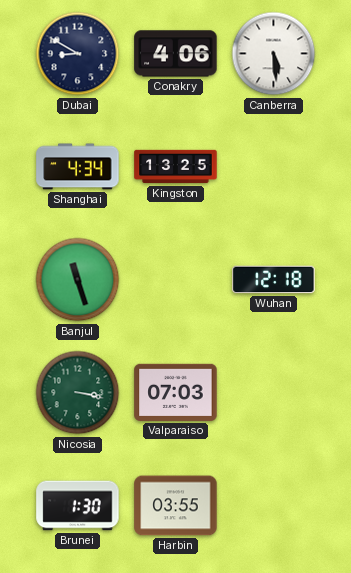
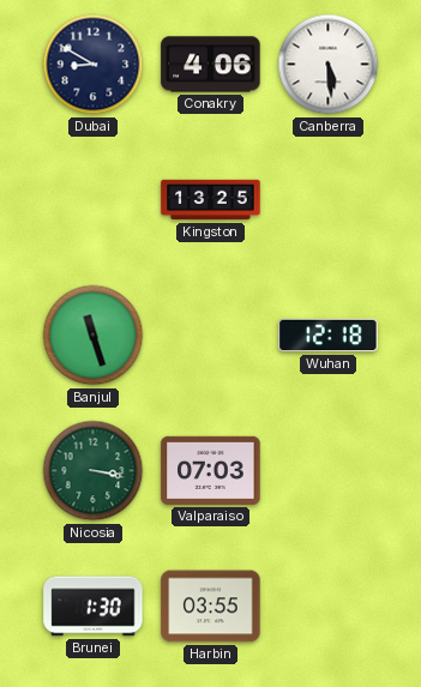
Shanghai: 4:34 -> none (78, 167)
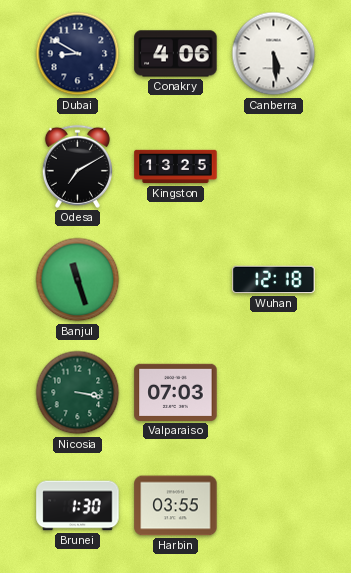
Odesa: none -> 7:10 (77, 166)
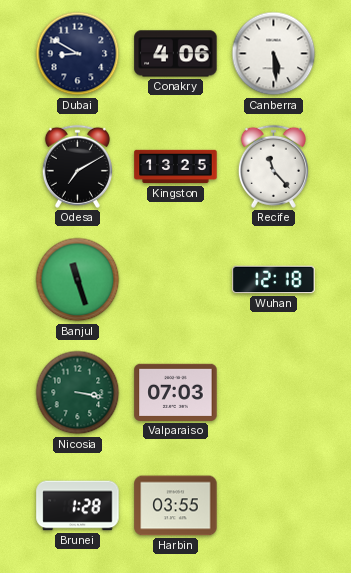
Recife: none -> 11:23 (273, 166)
Brunei: 1:30 -> 1:28 (78, 506)
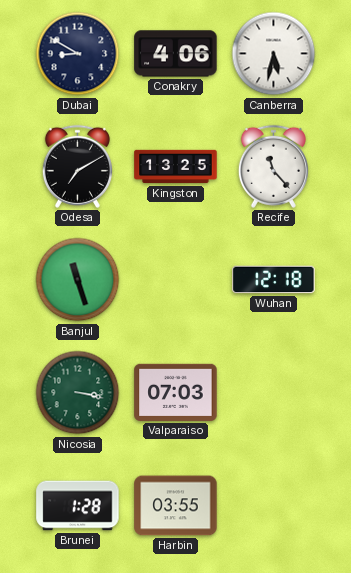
Canberra: 5:29 -> 5:32 (274, 54)
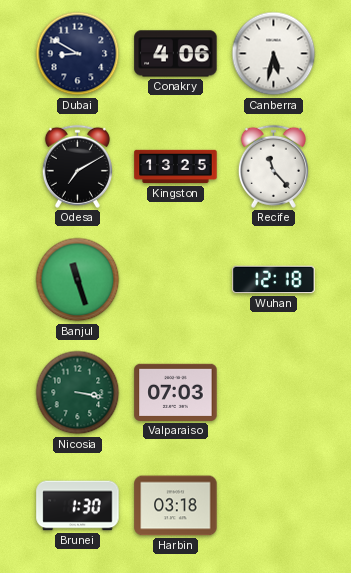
Brunei: 1:28 -> 1:30 (78, 506)
Harbin: 03:55 -> 03:18 (176, 506)
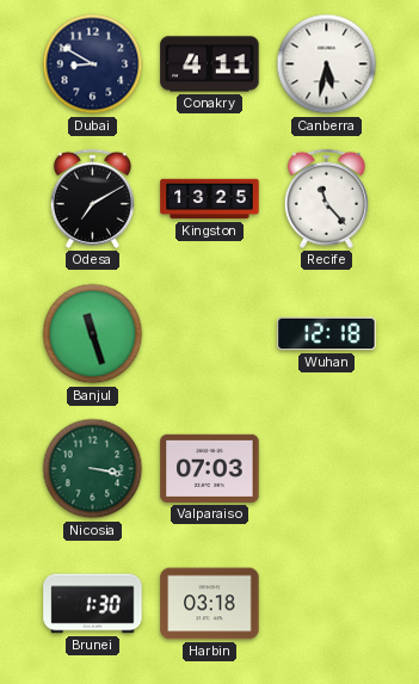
Conakry: 4:06 -> 4:11 (210, 64)
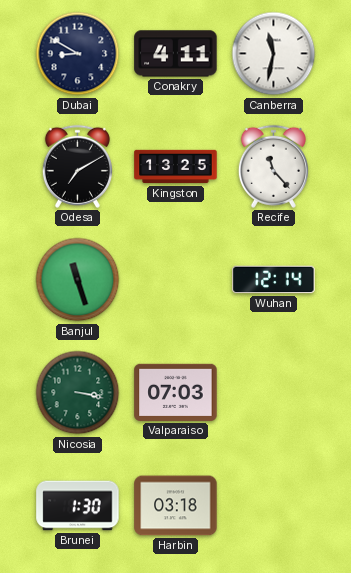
Canberra: 5:32 -> 11:32 (274, 54)
Wuhan: 12:18 -> 12:14 (274, 280)
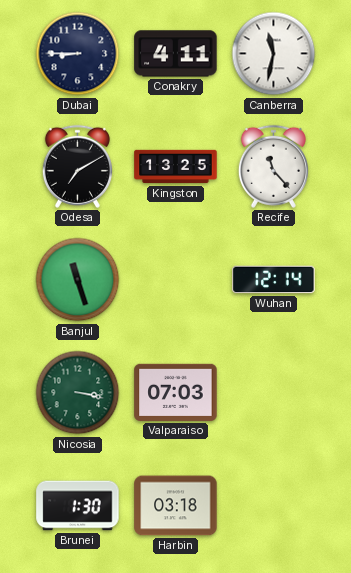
Dubai: 8:50 -> 8:45 (78, 54)
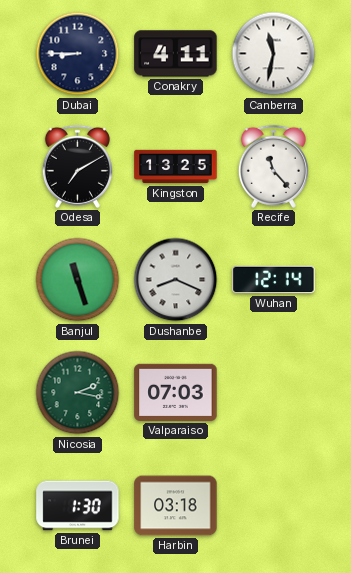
Dushanbe: none -> 8:19 (176, 280)
Nicosia: 3:17 -> 2:17 (78, 393)
